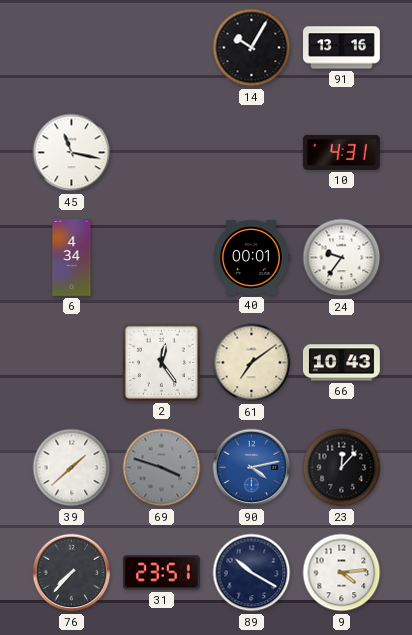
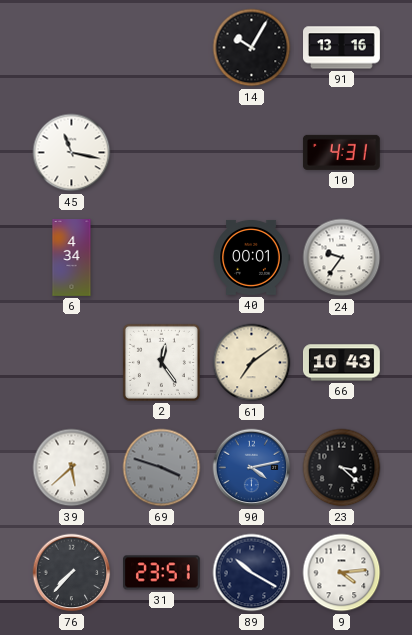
39: 1:38 -> 5:38 (72, 468)
23: 12:07 -> 3:22 (342, 468)
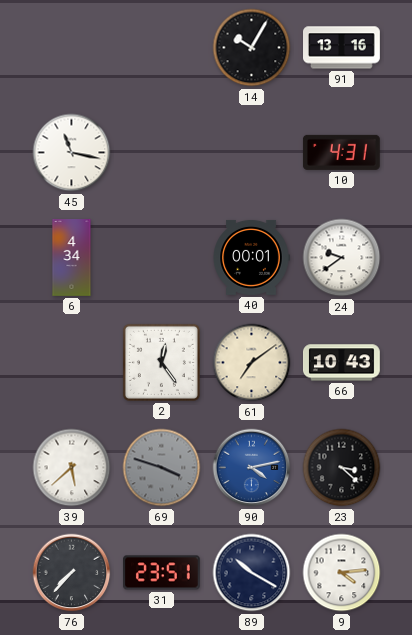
24: 9:36 -> 9:39 (342, 258)
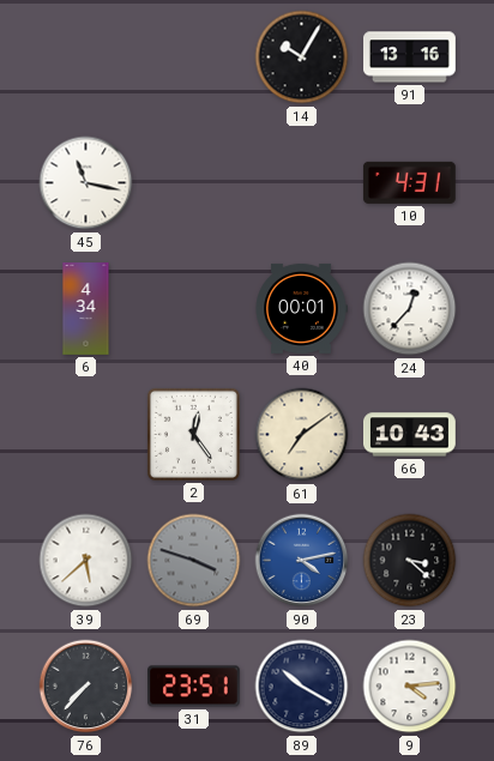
24: 9:39 -> 12:37 (410, 309)
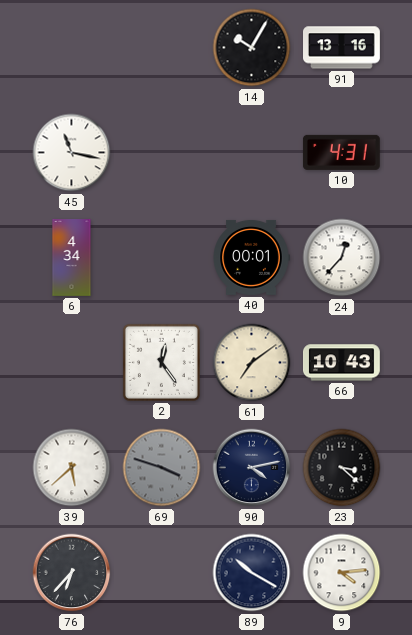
90 dial: blue -> navy (252, 468)
76: 7:37 -> 6:37 (72, 573)
31: 23:51 -> none (194, 687)
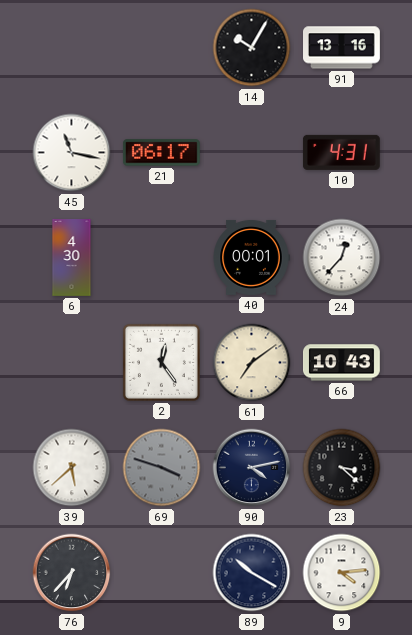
21: none -> 06:17 (161, 153)
6: 4:34 -> 4:30 (72, 258)
